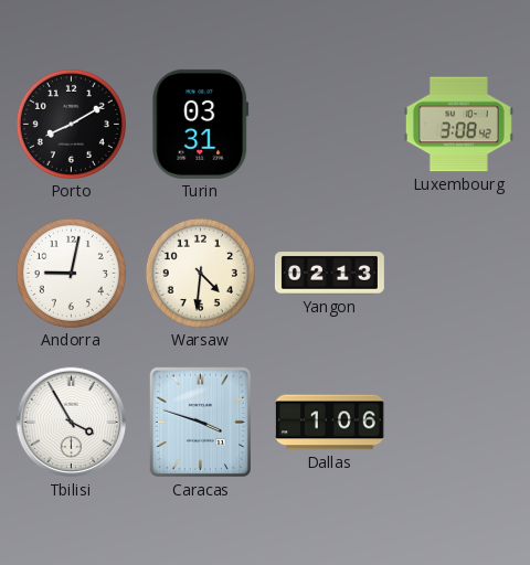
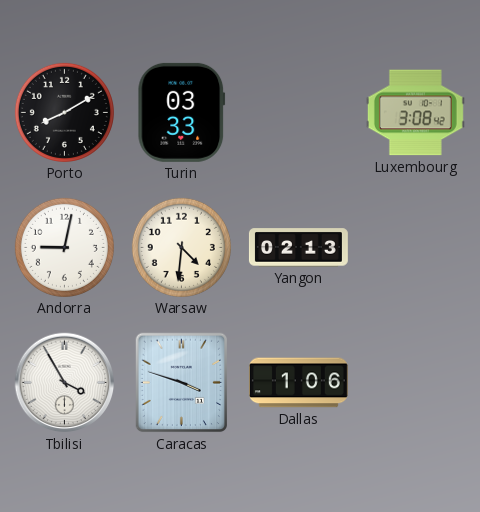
Turin: 03:31 -> 03:33 (182, 112)
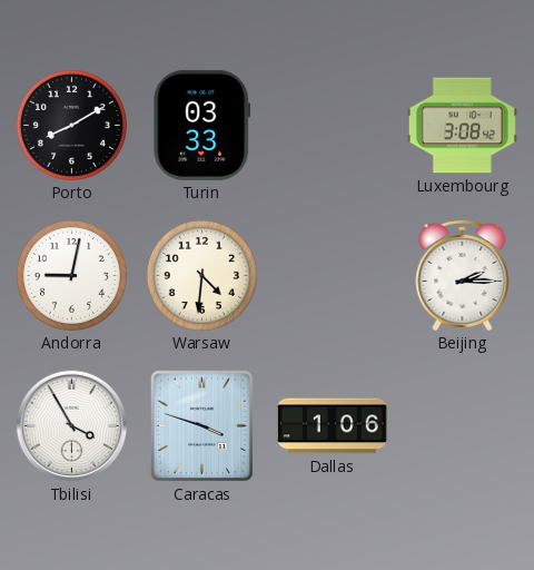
Yangon: 02:13 -> none (298, 248)
Beijing: none -> 2:15 (463, 275)
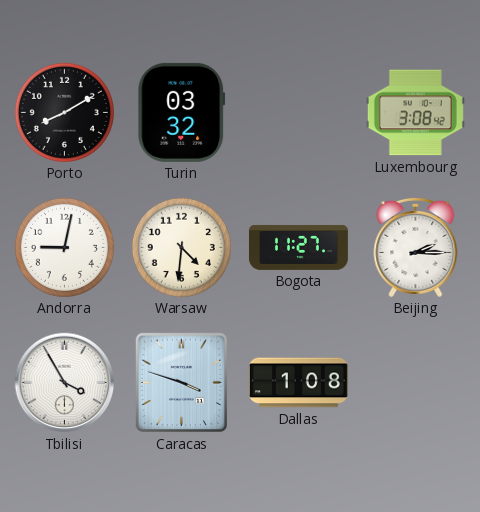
Turin: 03:33 -> 03:32 (182, 112)
Bogota: none -> 11:27 (298, 247)
Dallas: 1:06 -> 1:08 (298, 383)
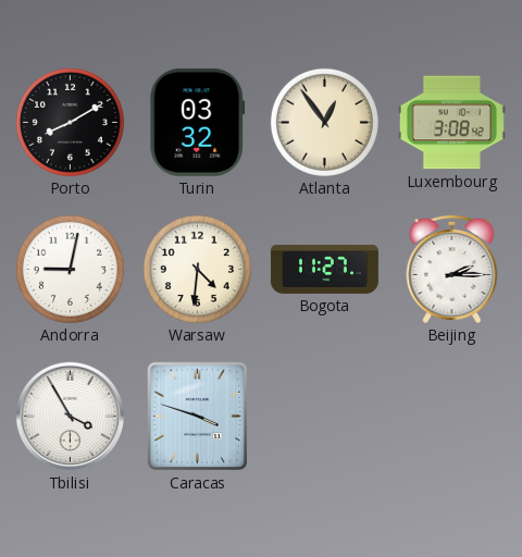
Atlanta: none -> 12:54 (324, 122)
Dallas: 1:08 -> none (298, 383)
